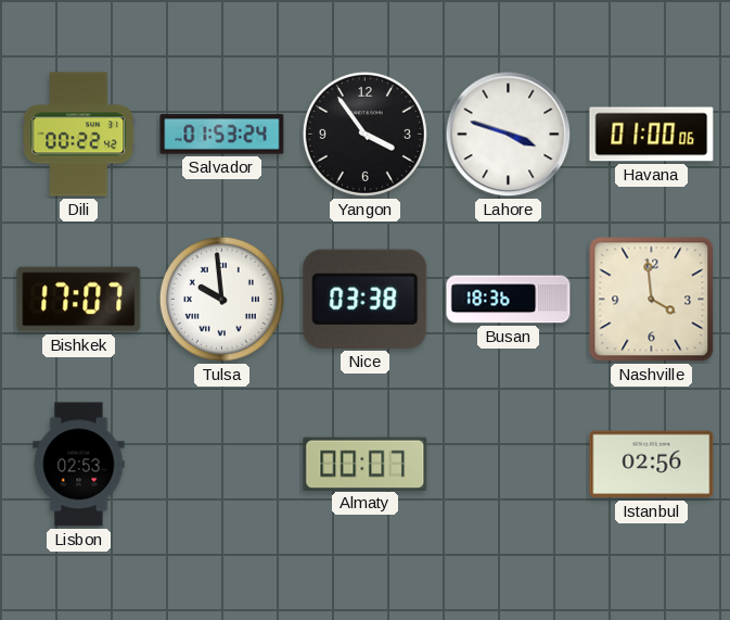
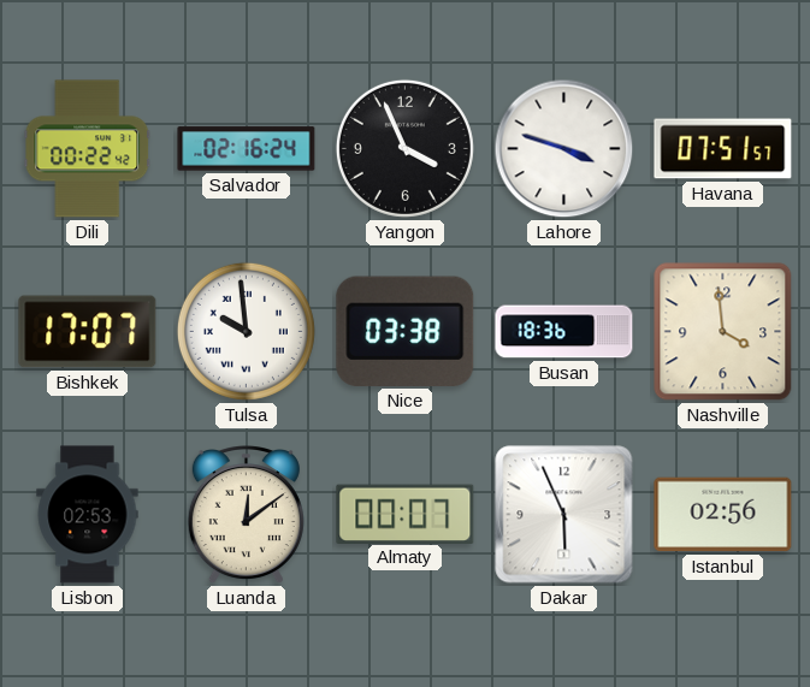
Salvador: 01:53 -> 02:16 (247, 149)
Yangon: 3:54 -> 3:56 (404, 148)
Havana: 01:00 -> 07:51 (723, 149)
Luanda: none -> 12:09 (246, 516)
Dakar: none -> 5:56 (564, 515)
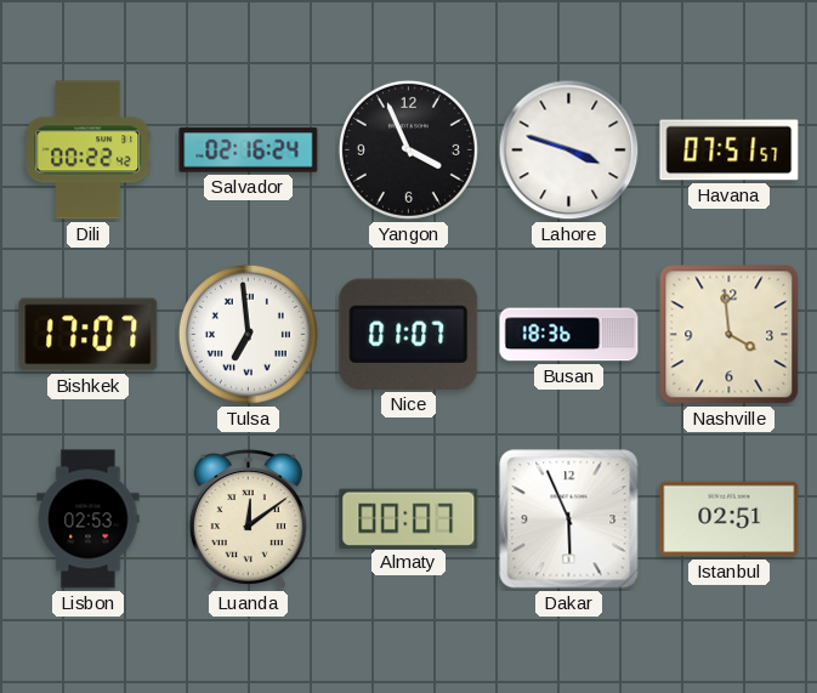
Tulsa: 9:59 -> 6:59 (248, 334)
Nice: 03:38 -> 01:07 (409, 334)
Istanbul: 02:56 -> 02:51 (730, 519)
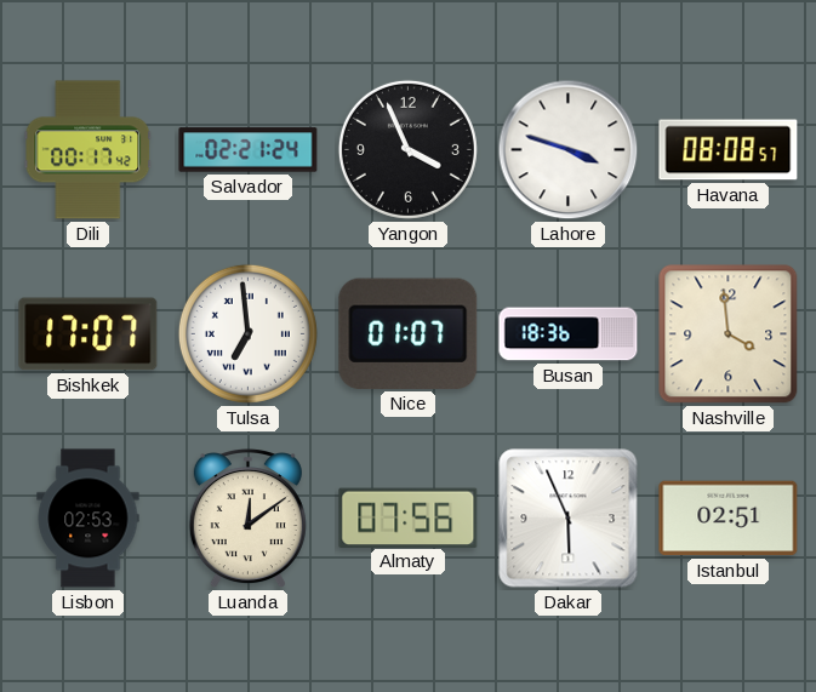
Dili: 00:22 -> 00:17 (89, 150)
Salvador: 02:16 -> 02:21 (249, 150)
Havana: 07:51 -> 08:08 (729, 150)
Almaty: 00:07 -> 07:56 (409, 517)
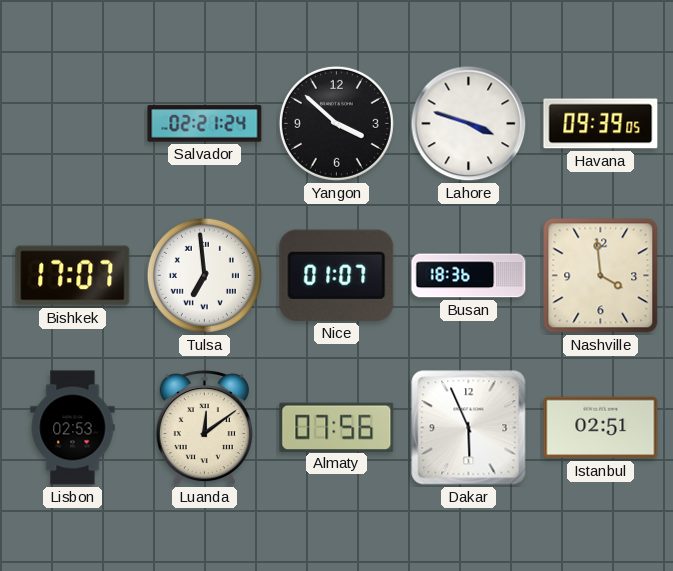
Dili: 00:17 -> none (89, 150)
Yangon: 3:56 -> 3:52 (336, 123)
Havana: 08:08 -> 09:39 (601, 124)
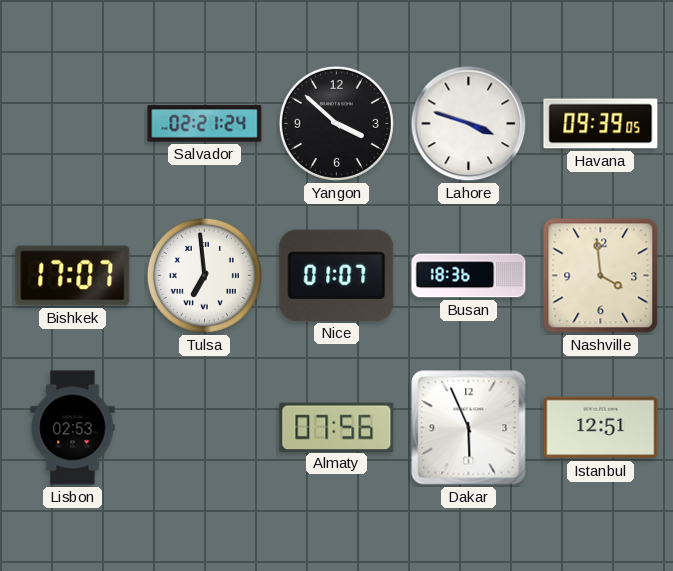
Luanda: 12:09 -> none (204, 429)
Istanbul: 02:51 -> 12:51 (601, 428)
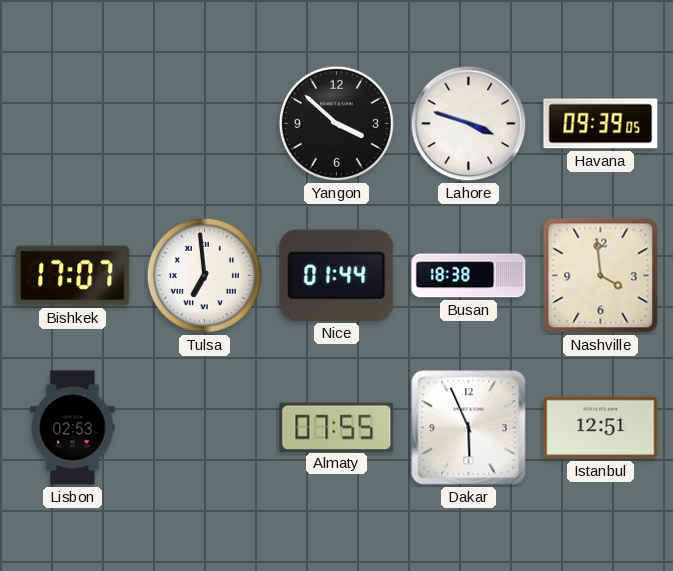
Salvador: 02:21 -> none (205, 124)
Nice: 01:07 -> 01:44 (337, 275)
Busan: 18:36 -> 18:38 (469, 276)
Almaty: 07:56 -> 07:55 (337, 427)
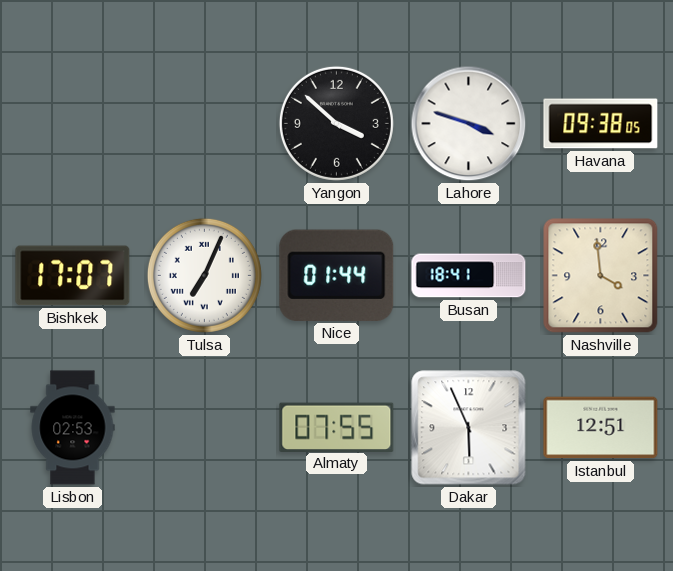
Havana: 09:39 -> 09:38 (601, 124)
Tulsa: 6:59 -> 7:04 (204, 275)
Busan: 18:38 -> 18:41 (469, 276)
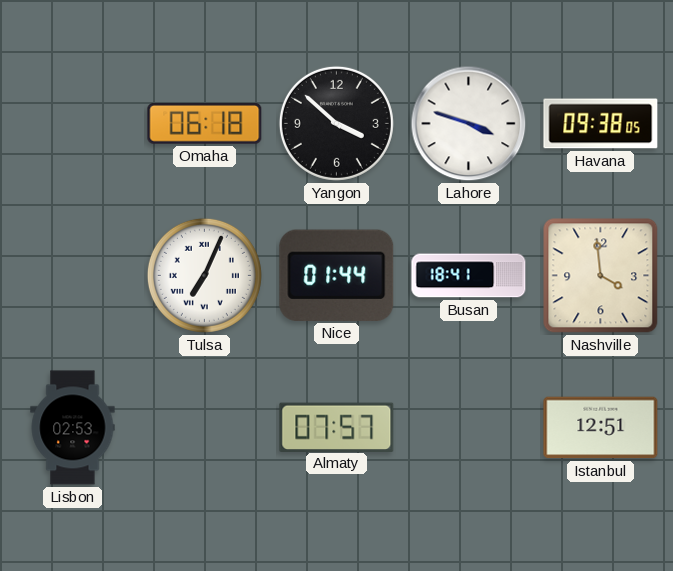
Omaha: none -> 06:18 (205, 123)
Bishkek: 17:07 -> none (73, 276)
Almaty: 07:55 -> 07:57 (337, 427)
Dakar: 5:56 -> none (469, 428)
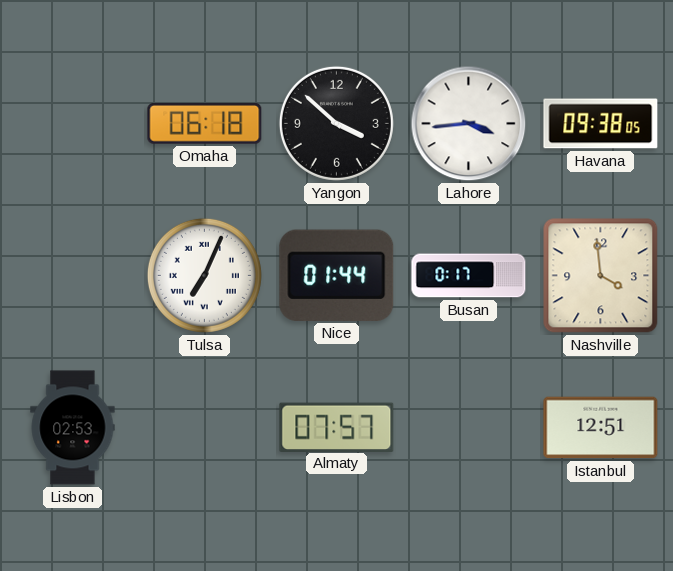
Lahore: 3:48 -> 3:44 (469, 124)
Busan: 18:41 -> 0:17 (469, 276)
